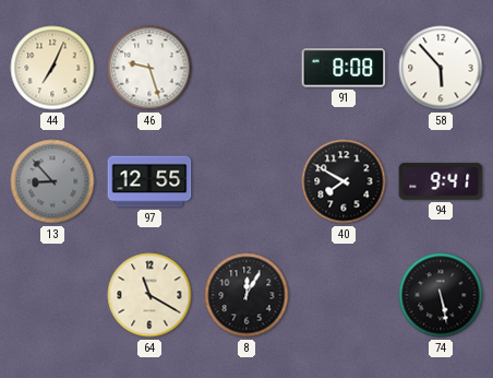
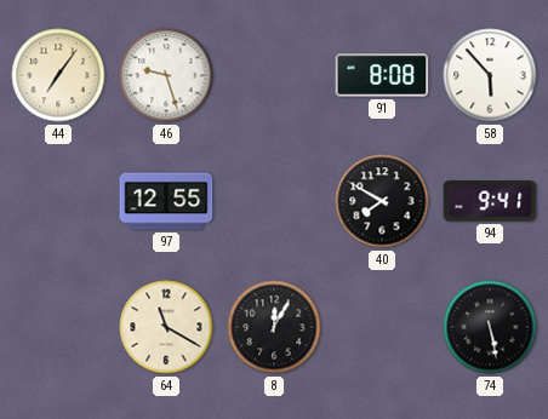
44: 7:04 -> 7:06 (58, 75)
13: 8:53 -> none (52, 181)
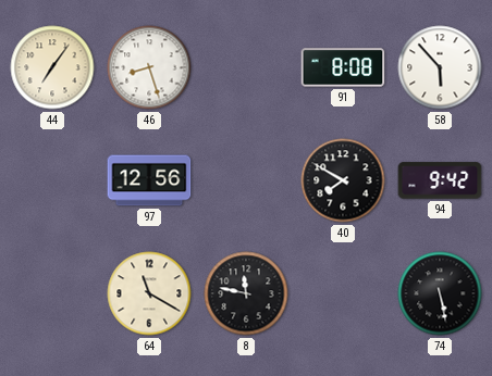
46: 9:27 -> 8:27 (149, 67)
97: 12:55 -> 12:56 (149, 180)
94: 9:41 -> 9:42 (440, 180)
8: 12:05 -> 11:47 (246, 293)
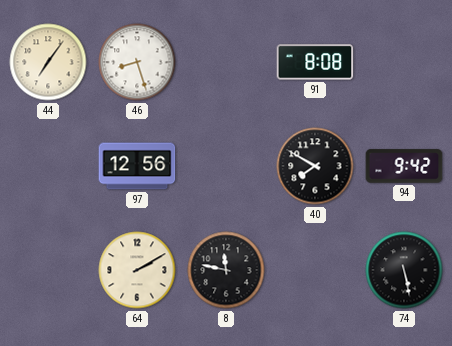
58: 5:53 -> none (440, 67)
64: 11:20 -> 2:10 (137, 270)
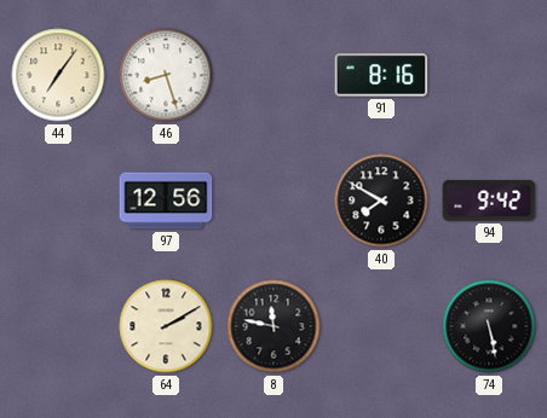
91: 8:08 -> 8:16 (381, 75)
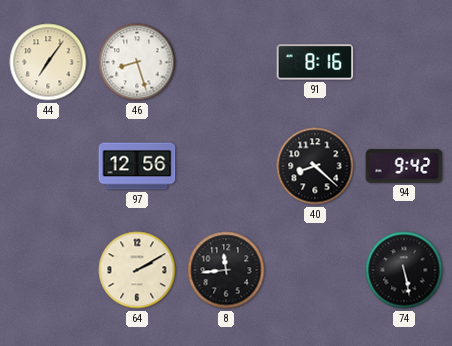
40: 7:50 -> 8:22 (315, 166)
8: 11:47 -> 11:44 (226, 270)
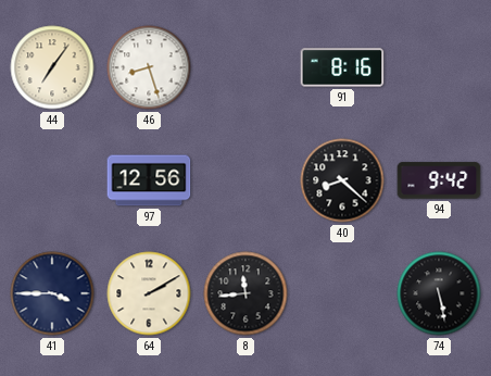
41: none -> 3:45 (52, 293)
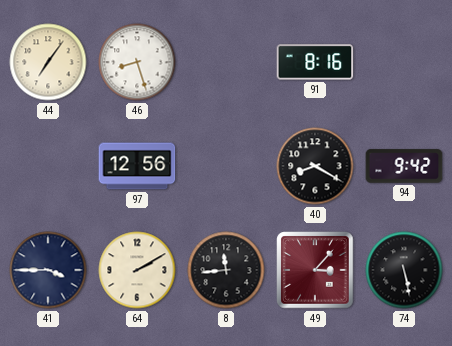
40: 8:22 -> 8:20 (315, 166)
49: none -> 3:07 (315, 270)
